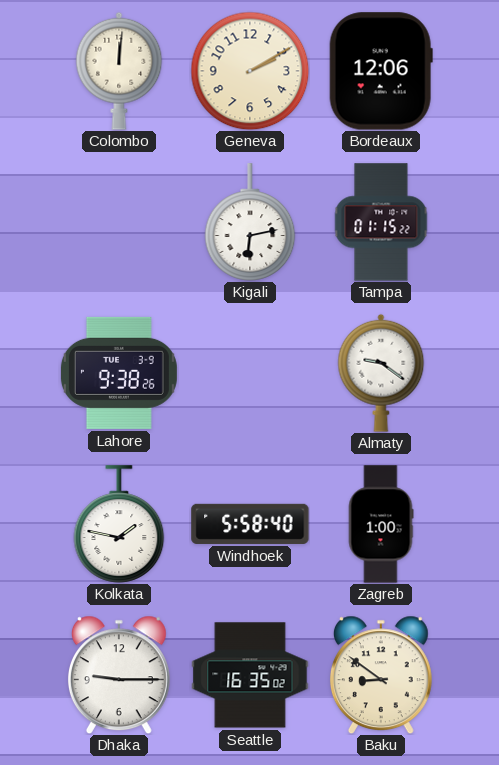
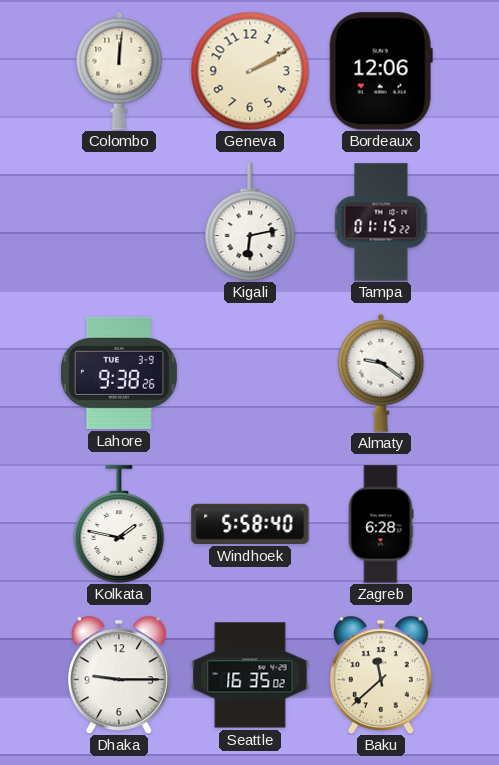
Zagreb: 1:00 -> 6:28 (381, 524)
Baku: 8:51 -> 11:38 (381, 675)
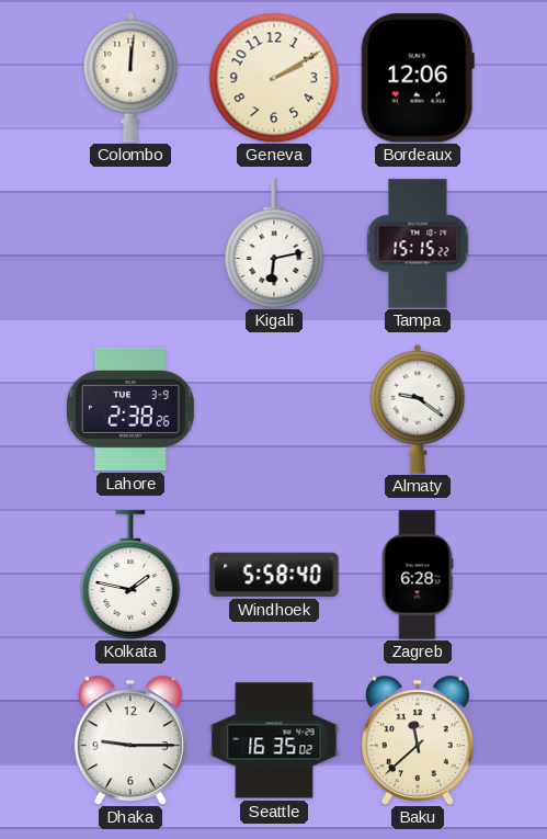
Tampa: 01:15 -> 15:15 (418, 243)
Lahore: 9:38 -> 2:38 (130, 409)
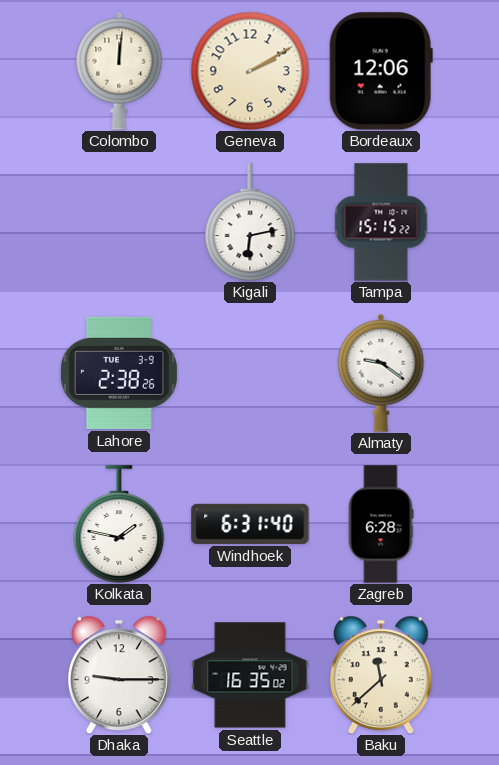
Windhoek: 5:58 -> 6:31 (250, 524)
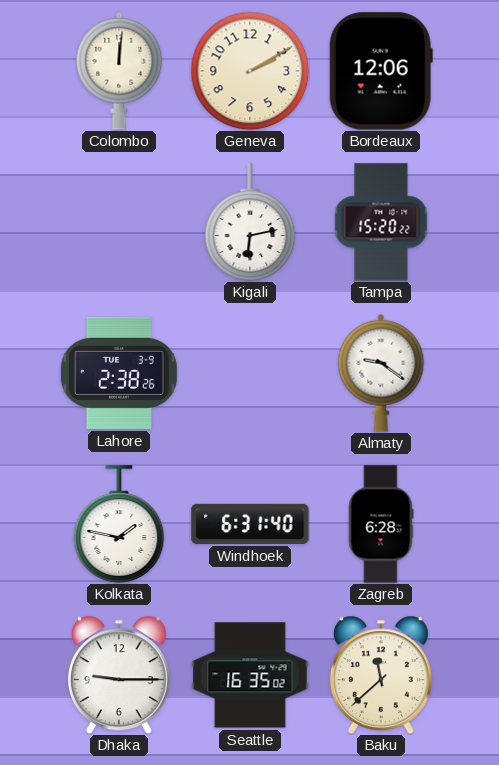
Tampa: 15:15 -> 15:20 (381, 222)
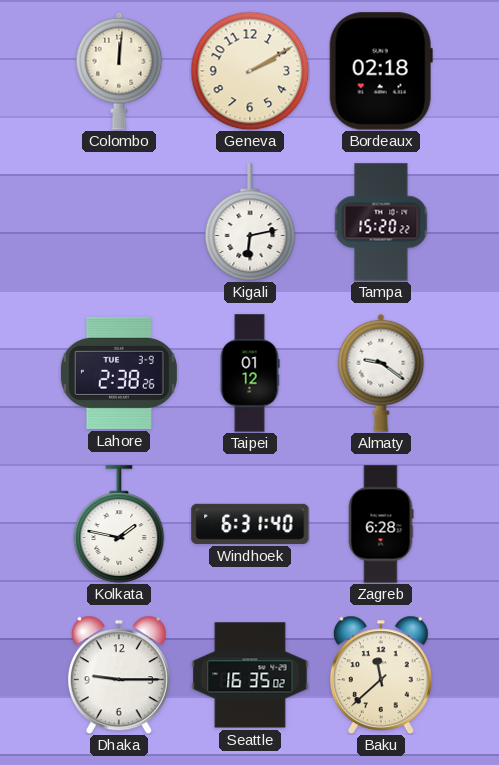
Bordeaux: 12:06 -> 02:18 (381, 71)
Taipei: none -> 01:12 (250, 373)
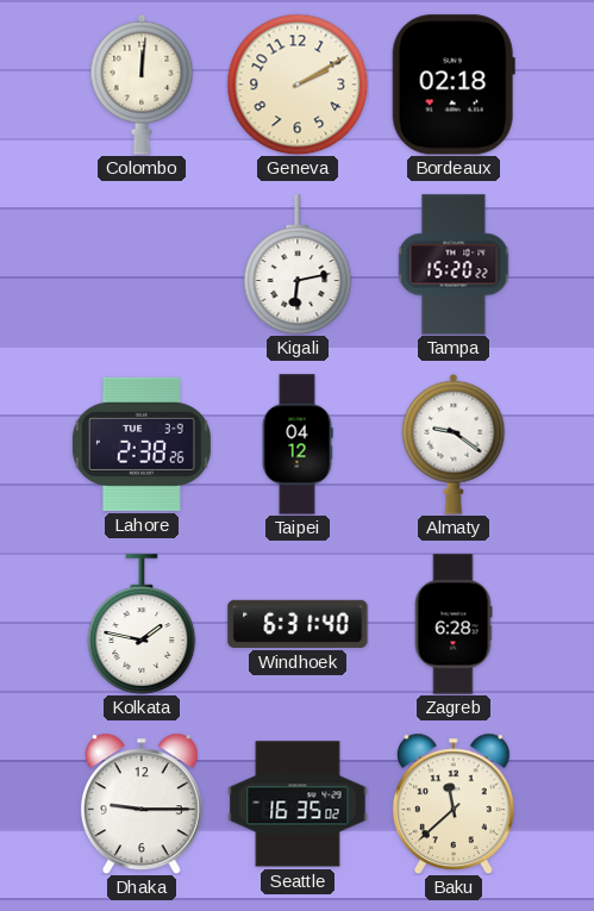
Taipei: 01:12 -> 04:12 (298, 444)
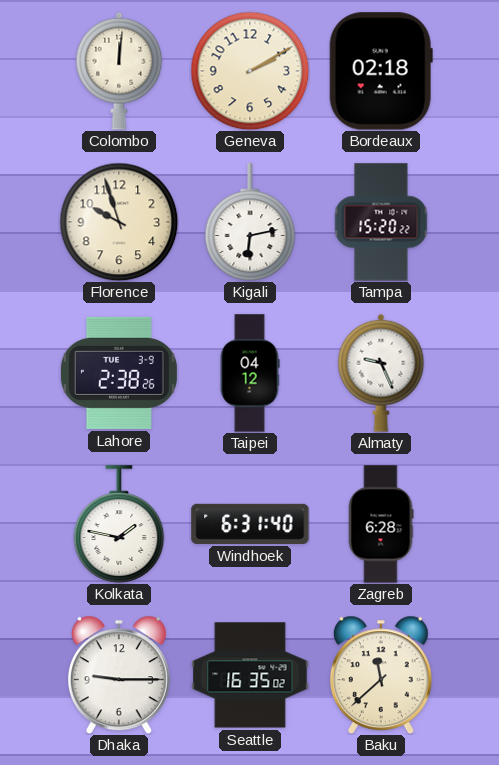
Florence: none -> 9:57 (119, 222)
Almaty: 9:21 -> 9:26 (381, 373)
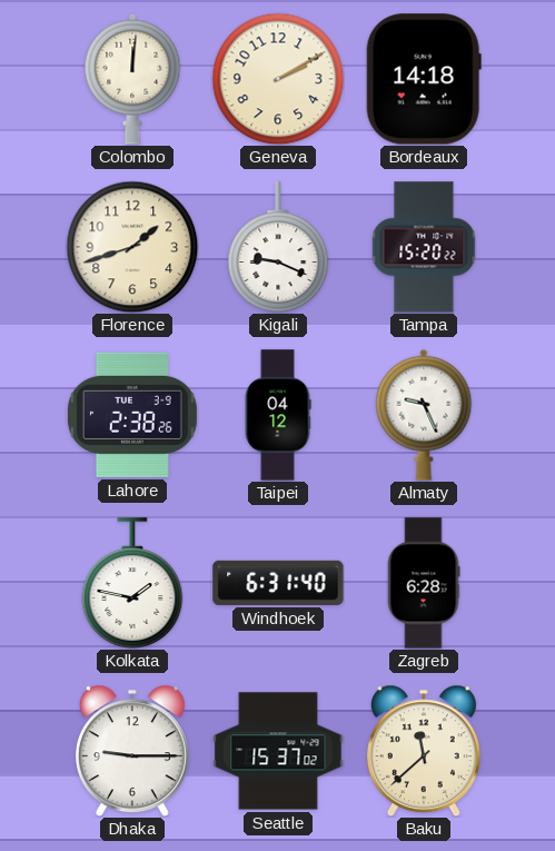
Bordeaux: 02:18 -> 14:18 (424, 79)
Florence: 9:57 -> 1:42 (132, 247)
Kigali: 6:13 -> 9:19 (278, 247)
Seattle: 16:35 -> 15:37 (278, 751)
